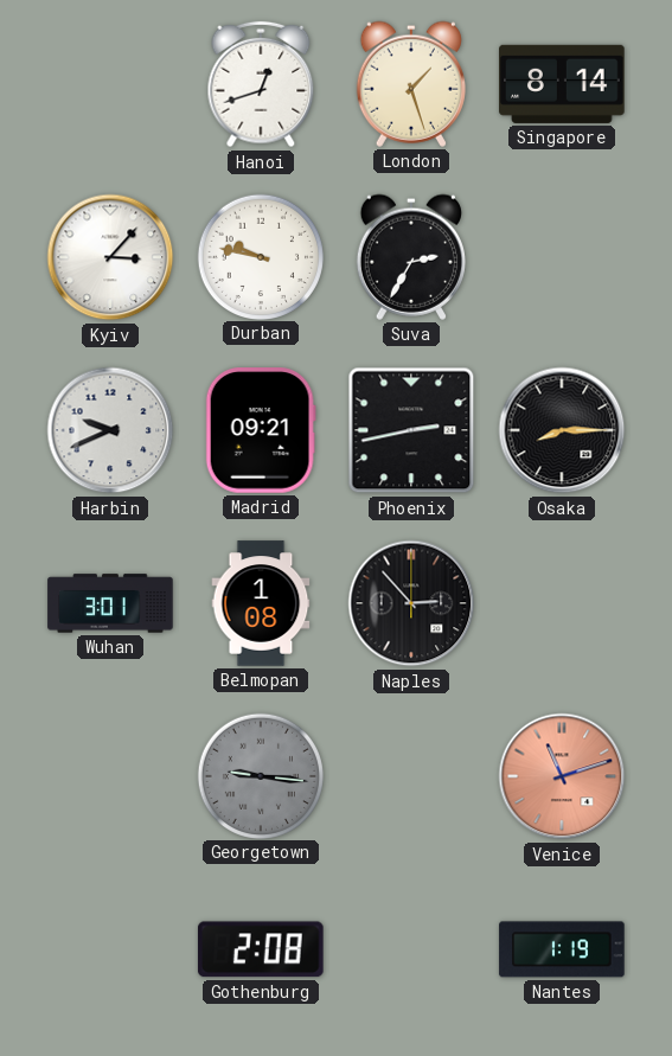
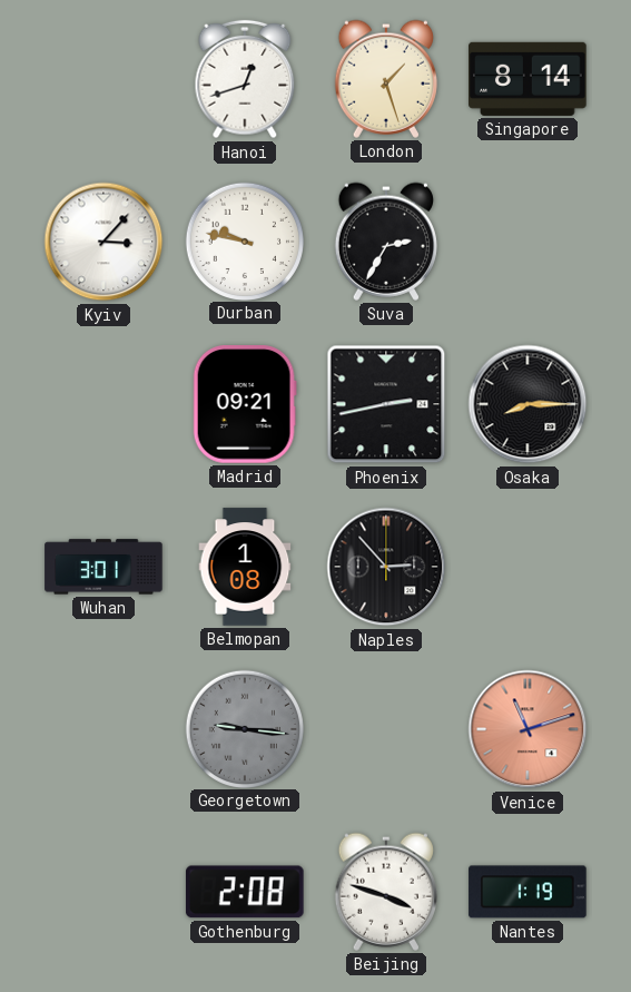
Harbin: 9:41 -> none (110, 430)
Beijing: none -> 3:48 (386, 892)
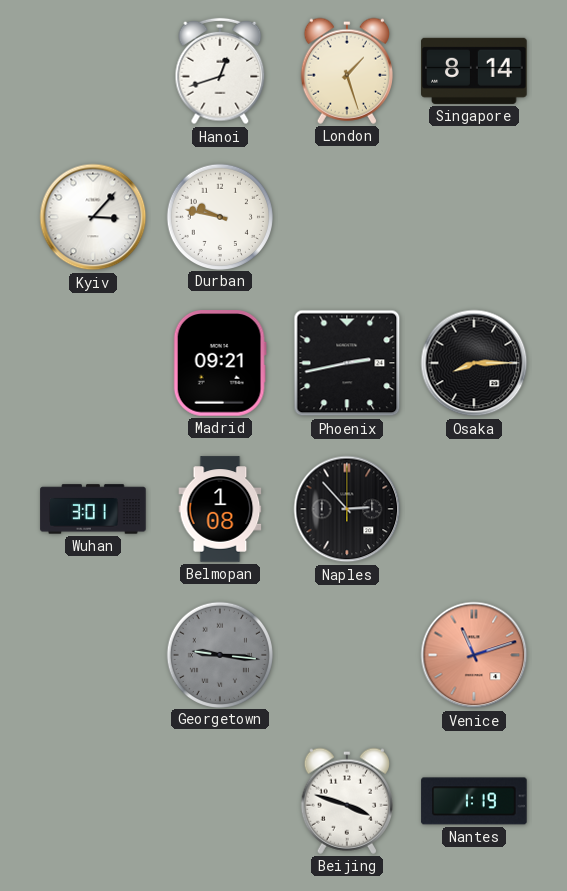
Suva: 2:35 -> none (386, 242)
Gothenburg: 2:08 -> none (245, 892)
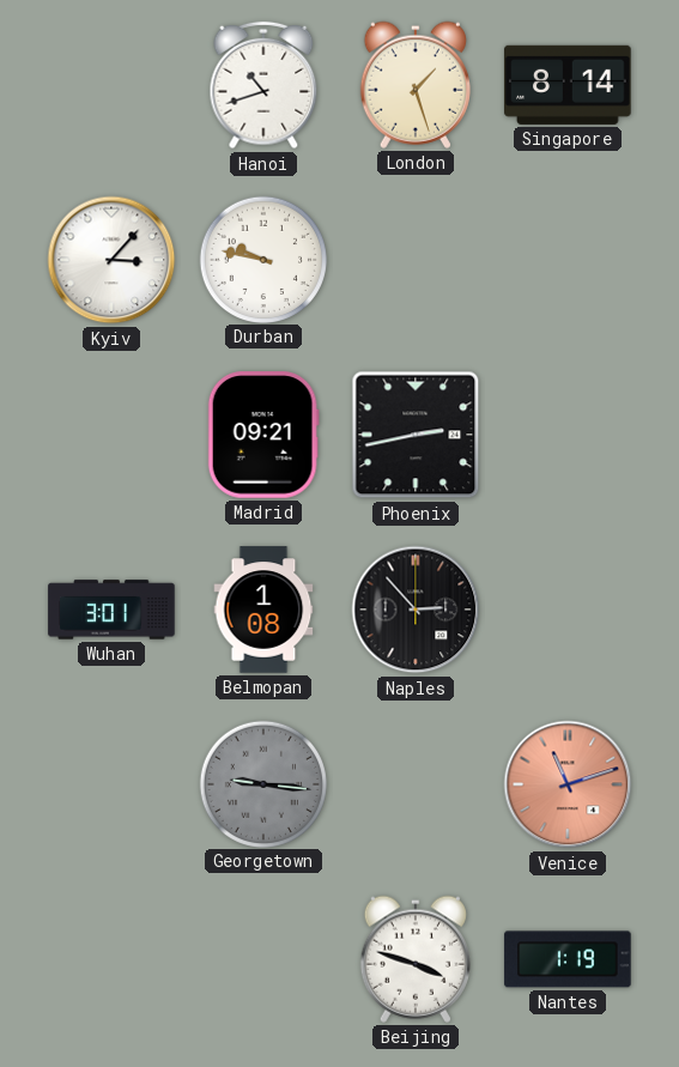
Hanoi: 12:42 -> 10:42 (263, 85)
Osaka: 8:15 -> none (474, 363)
